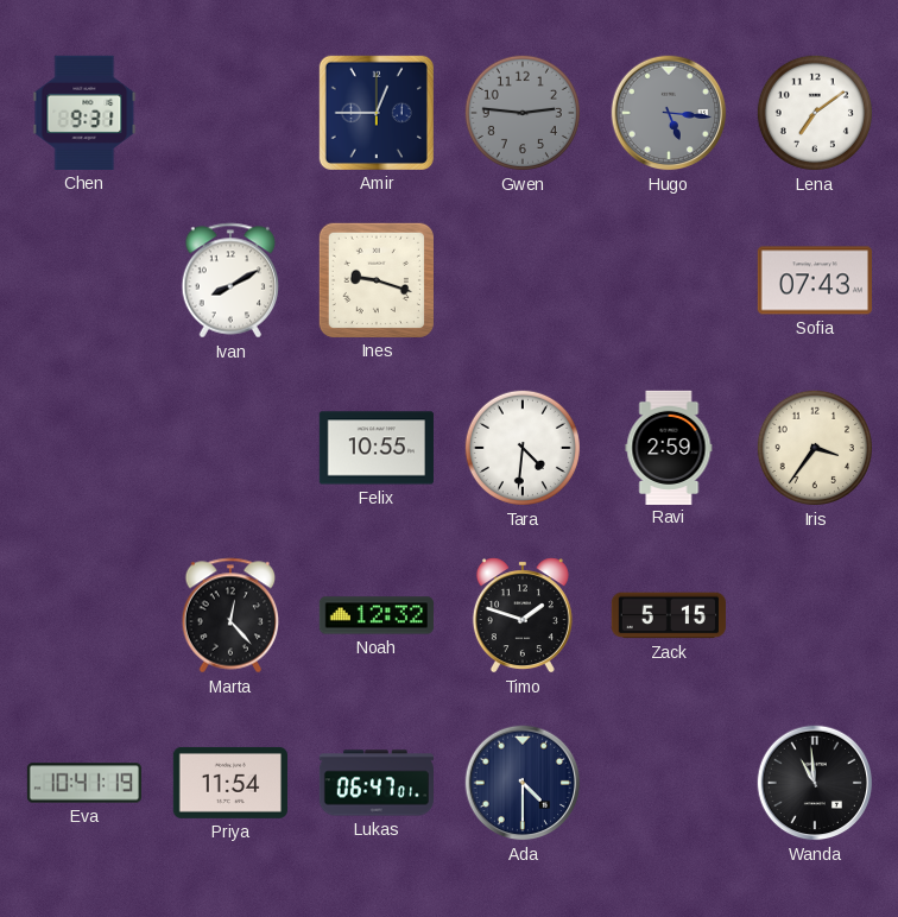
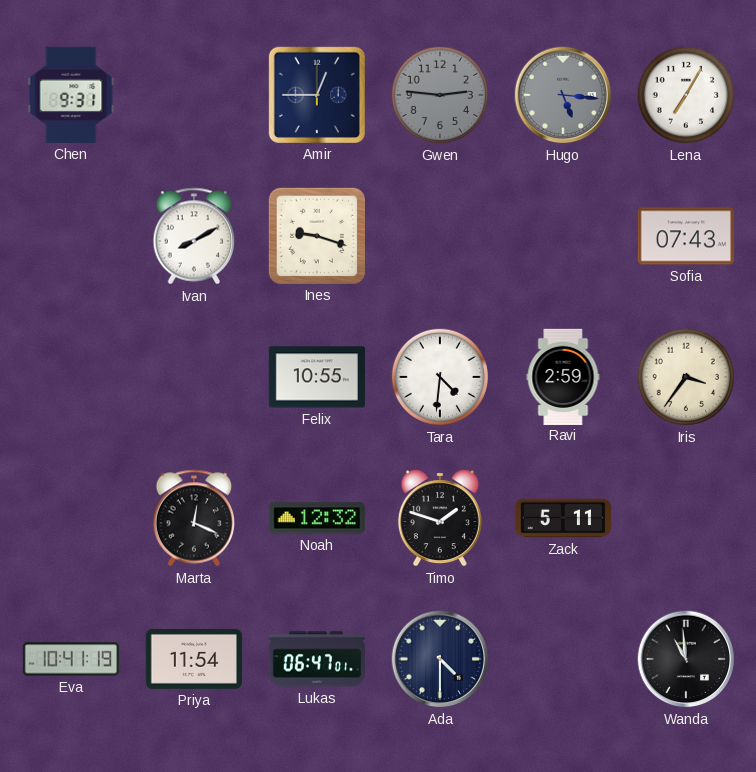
Lena: 7:09 -> 7:05 (686, 95)
Marta: 12:23 -> 12:19 (194, 518)
Zack: 5:15 -> 5:11 (562, 518)
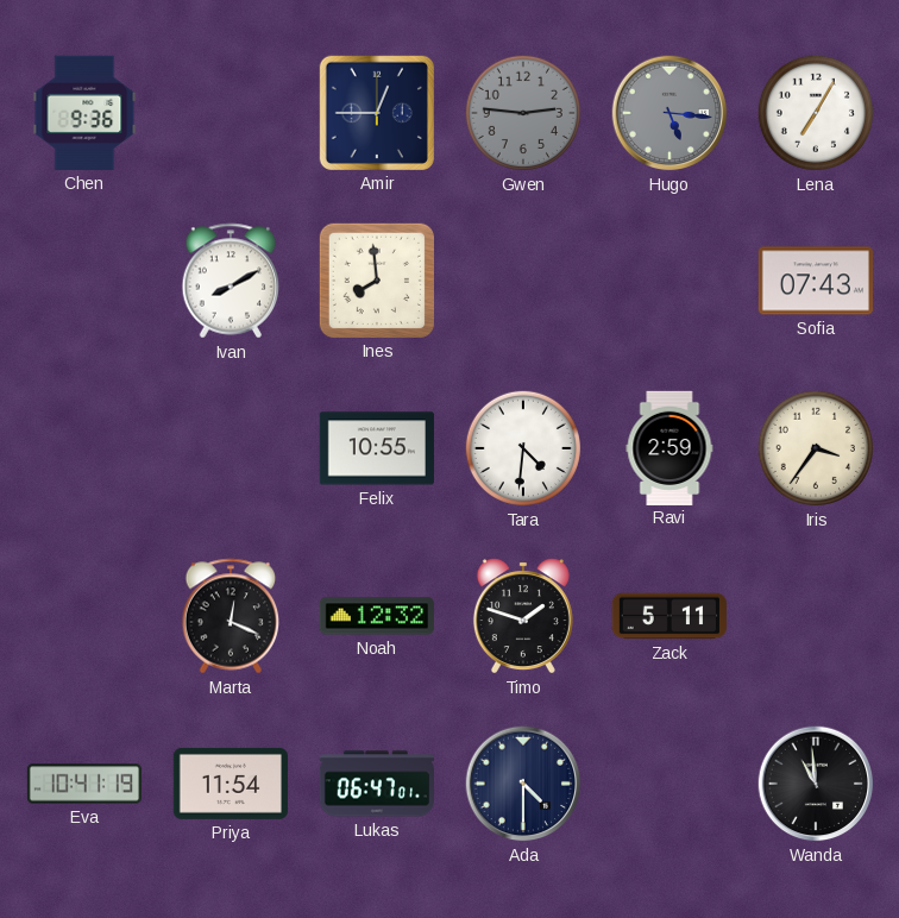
Chen: 9:31 -> 9:36 (84, 113)
Ines: 9:18 -> 7:59 (377, 281)
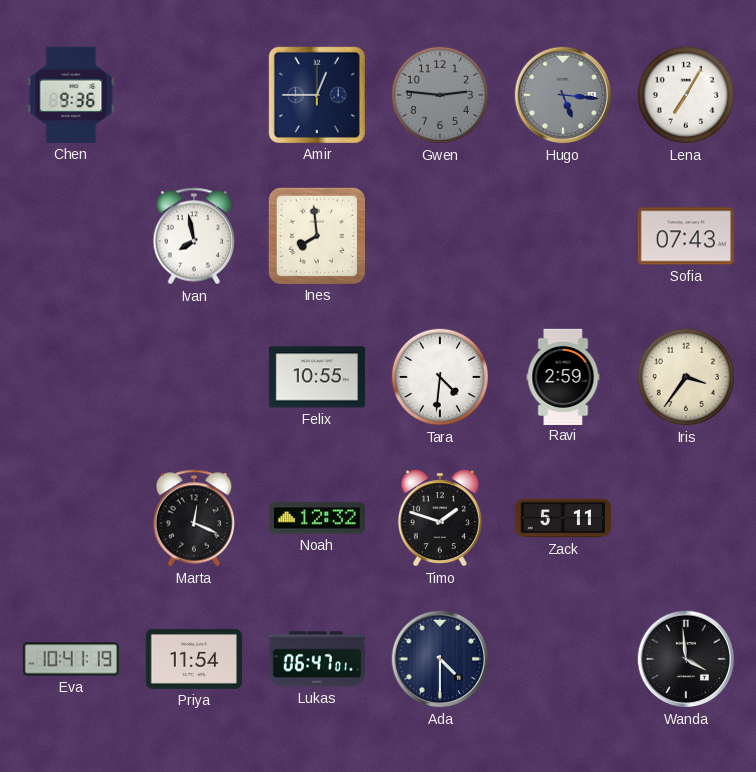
Ivan: 8:10 -> 7:58 (194, 236)
Wanda: 10:59 -> 3:59 (686, 659)
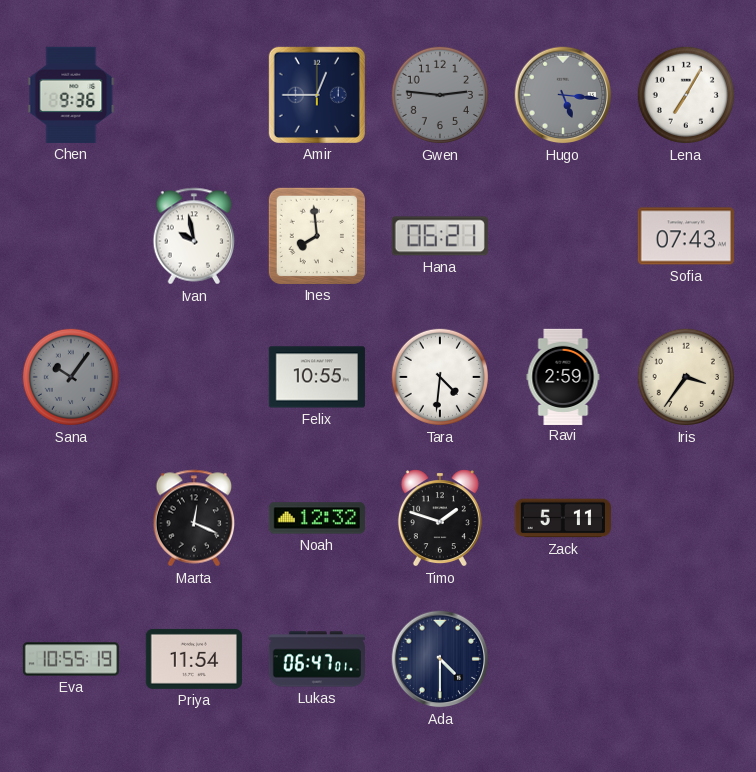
Ivan: 7:58 -> 9:58 (194, 236)
Hana: none -> 06:21 (440, 236)
Sana: none -> 10:06 (71, 377)
Eva: 10:41 -> 10:55 (70, 659)
Wanda: 3:59 -> none (686, 659)
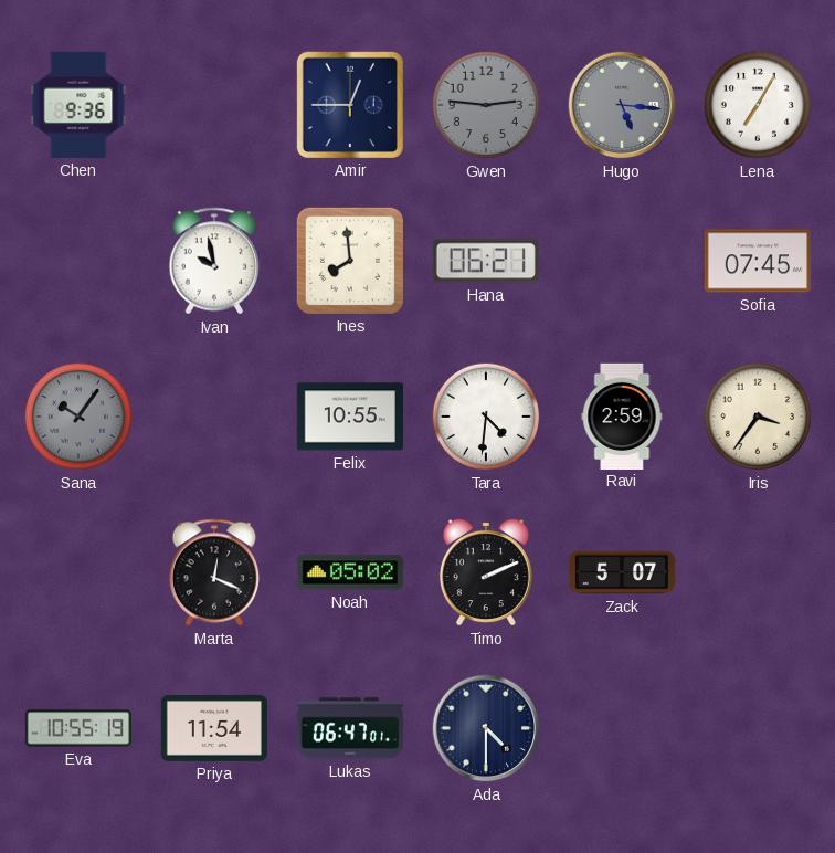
Sofia: 07:43 -> 07:45 (758, 261)
Noah: 12:32 -> 05:02 (350, 572)
Timo: 1:48 -> 2:11 (486, 572)
Zack: 5:11 -> 5:07 (621, 572)
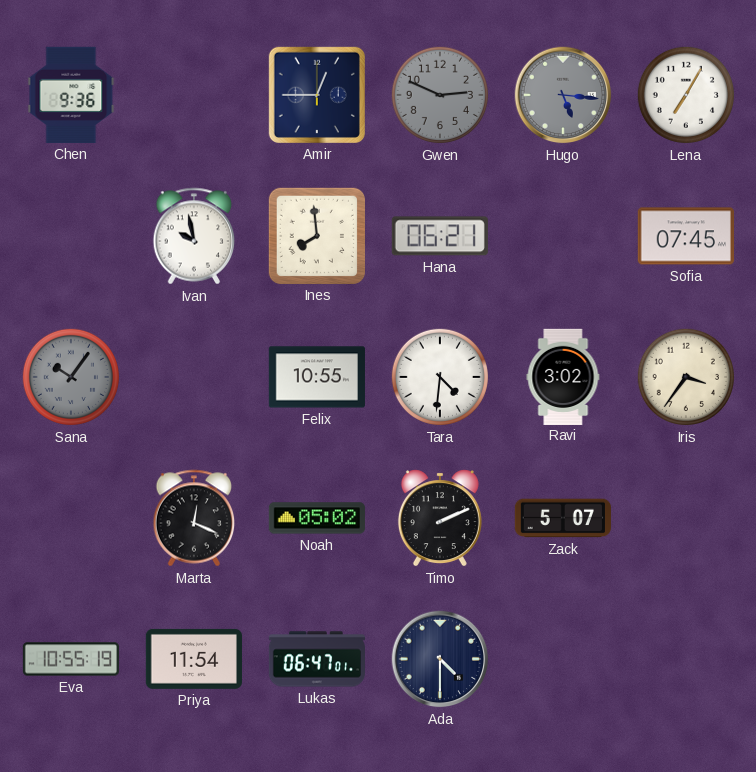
Gwen: 2:46 -> 2:49 (440, 95)
Ravi: 2:59 -> 3:02 (563, 376)
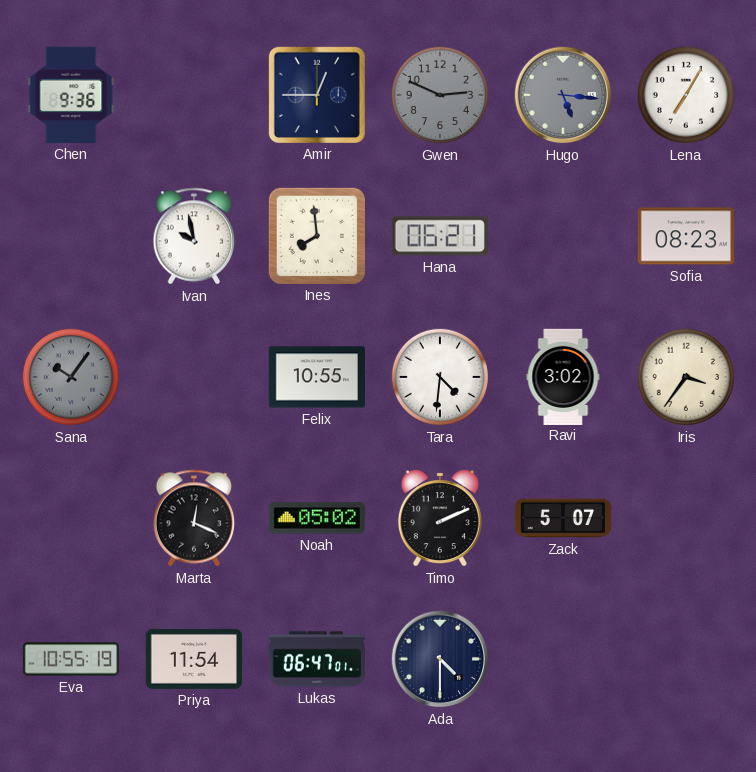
Sofia: 07:45 -> 08:23 (686, 236)
